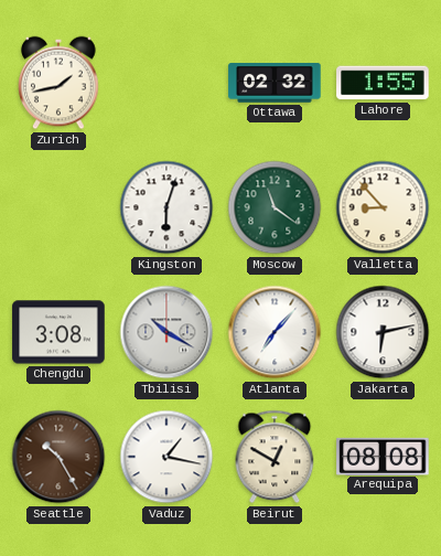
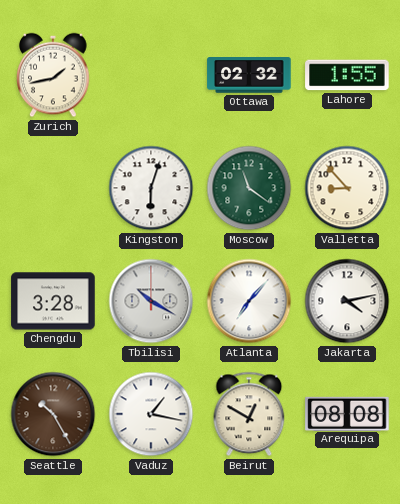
Chengdu: 3:08 -> 3:28 (53, 301)
Jakarta: 6:13 -> 4:13 (347, 301)
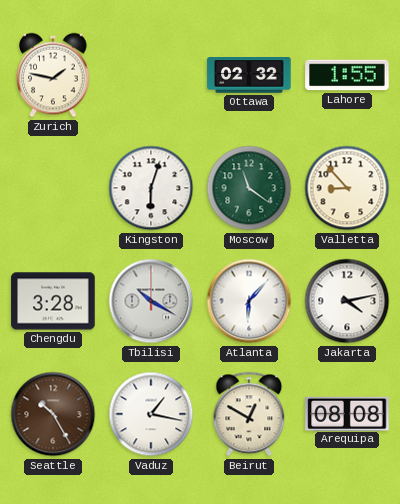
Zurich: 1:43 -> 1:47 (53, 75)
Atlanta: 7:07 -> 6:07 (249, 301)
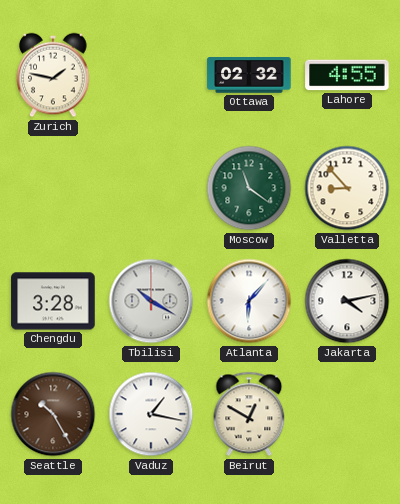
Lahore: 1:55 -> 4:55 (347, 75)
Kingston: 6:03 -> none (151, 188)
Arequipa: 08:08 -> none (347, 413)
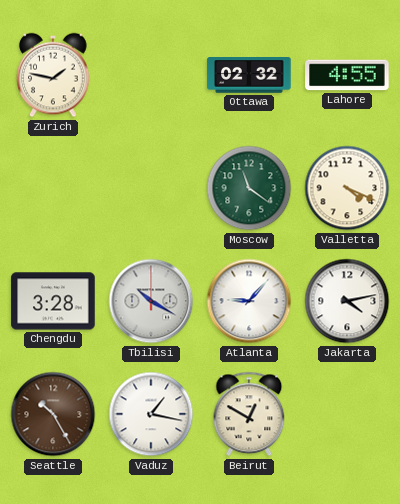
Valletta: 8:53 -> 4:19 (347, 188)
Atlanta: 6:07 -> 9:07 (249, 301)
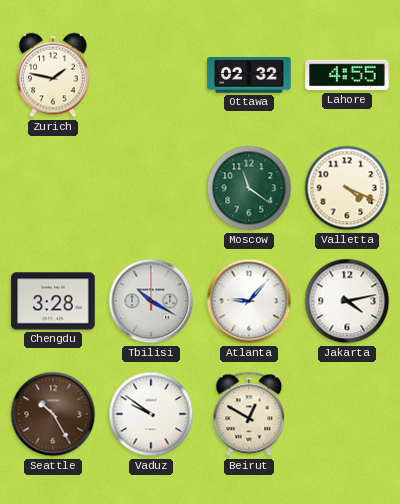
Vaduz: 1:17 -> 9:51 (151, 414)
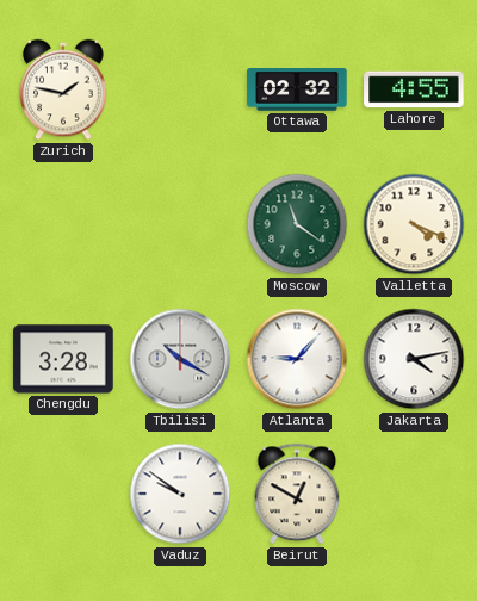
Seattle: 10:25 -> none (53, 414)
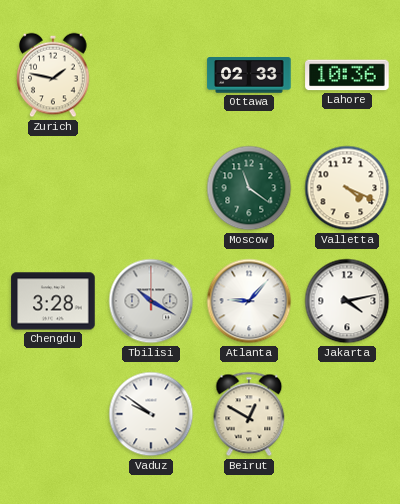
Ottawa: 02:32 -> 02:33 (249, 75)
Lahore: 4:55 -> 10:36 (347, 75)
